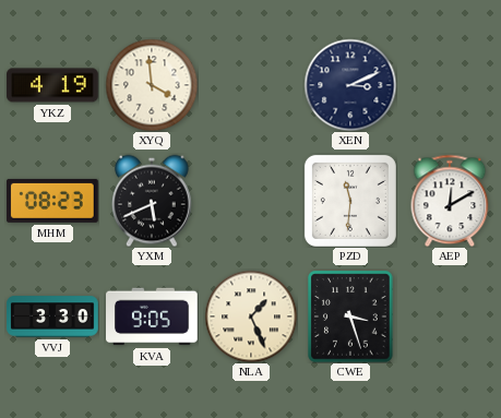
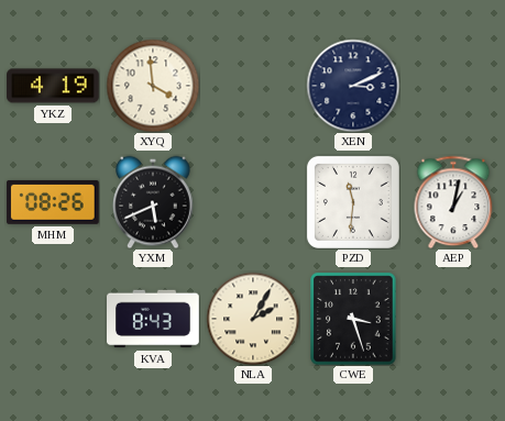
MHM: 08:23 -> 08:26 (54, 202)
AEP: 12:10 -> 1:02 (453, 202)
VVJ: 3:30 -> none (52, 317)
KVA: 9:05 -> 8:43 (154, 319)
NLA: 1:26 -> 2:05 (253, 319)
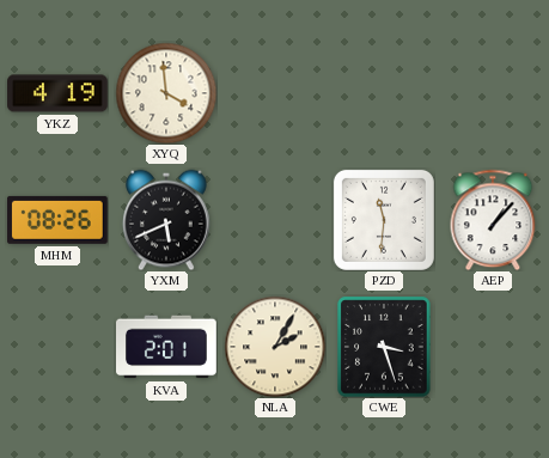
XEN: 3:11 -> none (353, 86)
AEP: 1:02 -> 1:07 (493, 220)
KVA: 8:43 -> 2:01 (167, 347)
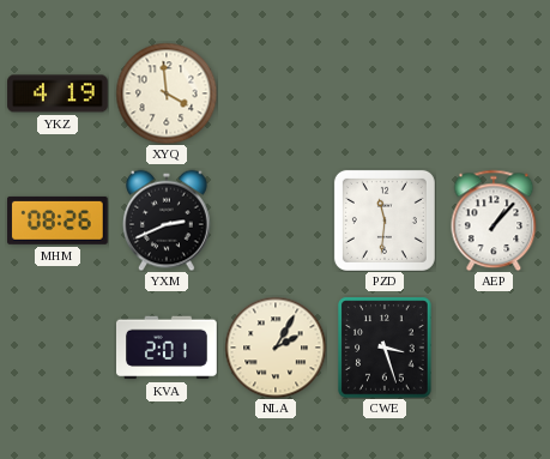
YXM: 5:41 -> 2:41 (168, 221)
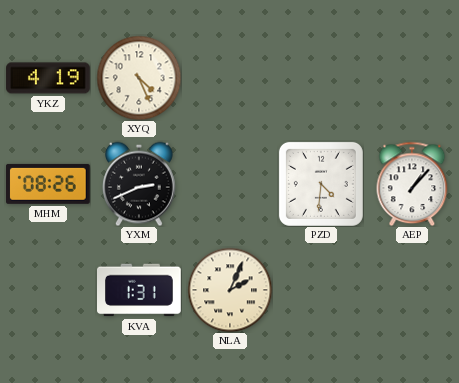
XYQ: 3:59 -> 4:26 (139, 78)
PZD: 11:31 -> 4:31 (321, 184)
KVA: 2:01 -> 1:31 (140, 290)
NLA: 2:05 -> 2:04 (230, 290)
CWE: 3:27 -> none (385, 348)
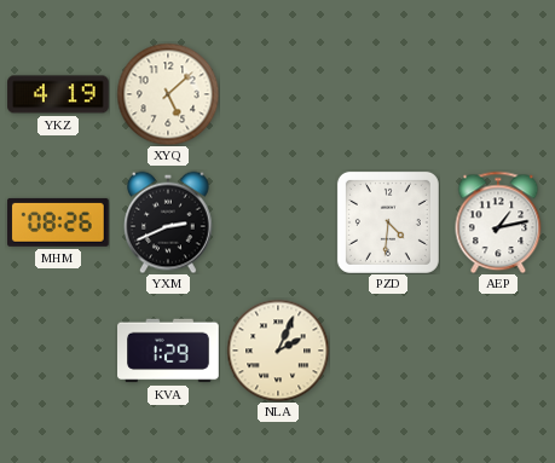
XYQ: 4:26 -> 5:08 (168, 94)
AEP: 1:07 -> 1:13 (498, 222)
KVA: 1:31 -> 1:29 (169, 351)
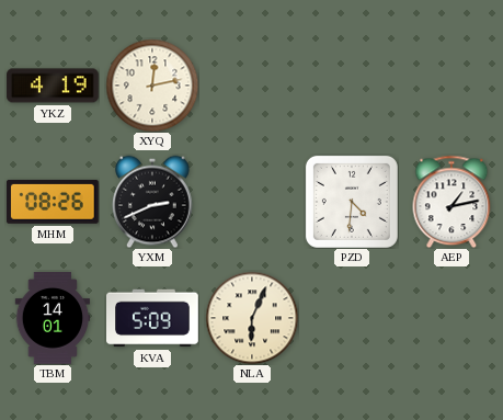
XYQ: 5:08 -> 12:13 (152, 86)
TBM: none -> 14:01 (53, 318)
KVA: 1:29 -> 5:09 (153, 318)
NLA: 2:04 -> 6:04 (252, 318)
